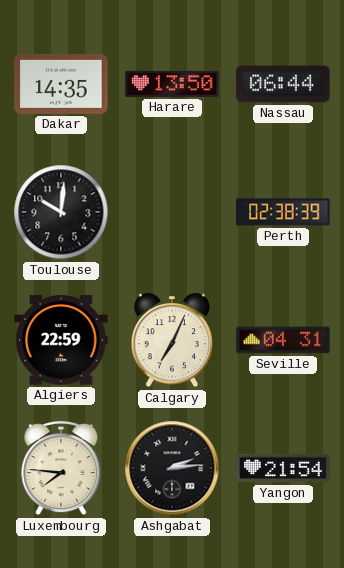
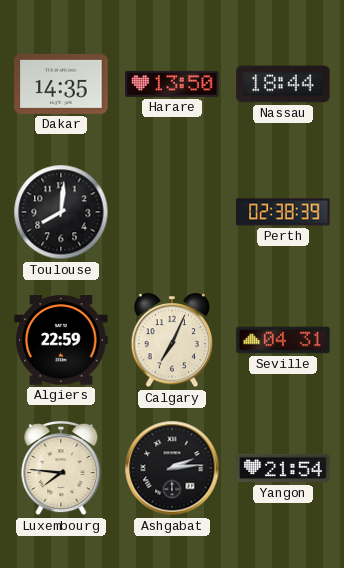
Nassau: 06:44 -> 18:44 (283, 84)
Toulouse: 10:01 -> 8:01 (61, 212)
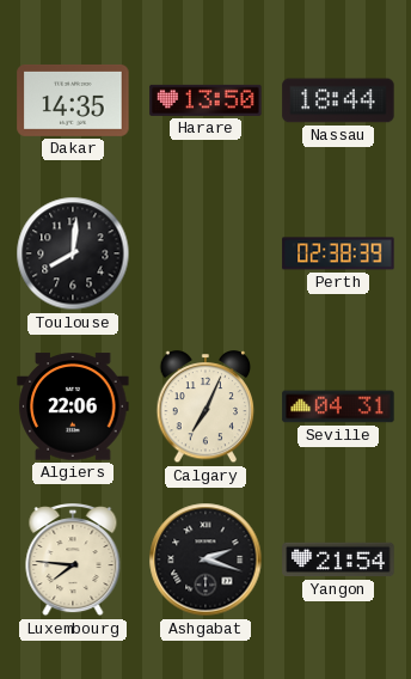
Algiers: 22:59 -> 22:06 (73, 406)
Ashgabat: 2:14 -> 2:18 (205, 559)
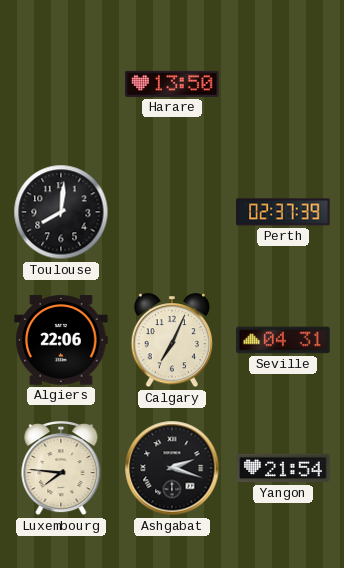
Dakar: 14:35 -> none (73, 100)
Nassau: 18:44 -> none (338, 100)
Perth: 02:38 -> 02:37 (283, 212)
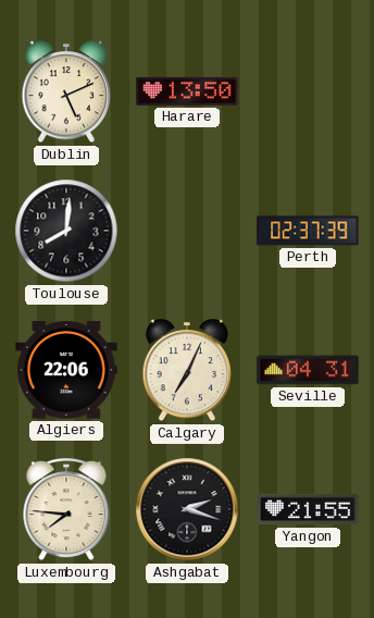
Dublin: none -> 5:11 (66, 92)
Yangon: 21:54 -> 21:55 (308, 509)
